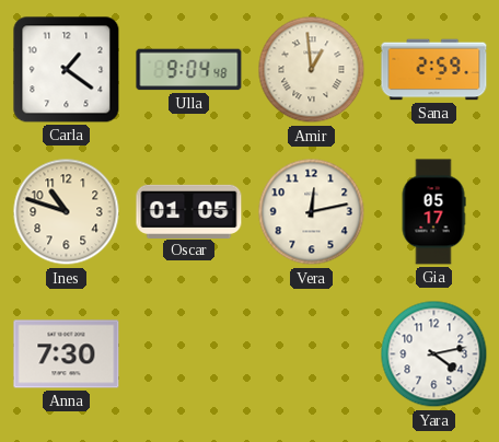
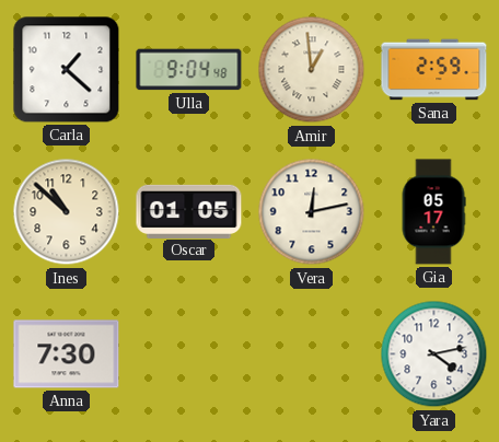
Carla: 1:21 -> 1:22 (67, 70)
Ines: 10:48 -> 10:52 (67, 212)
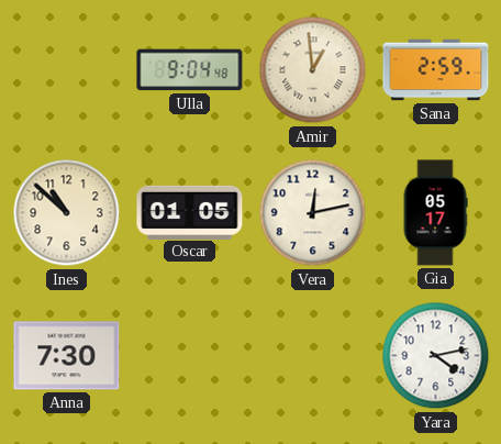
Carla: 1:22 -> none (67, 70)
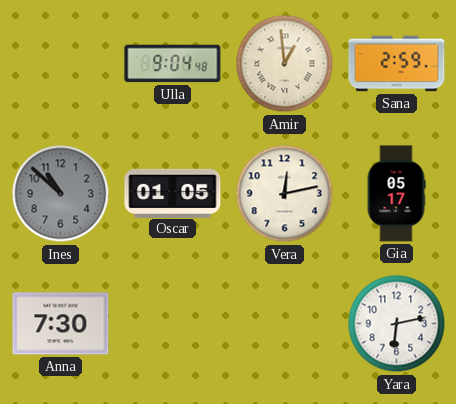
Ines dial: cream -> grey (61, 194)
Yara: 4:13 -> 6:13 (397, 324)
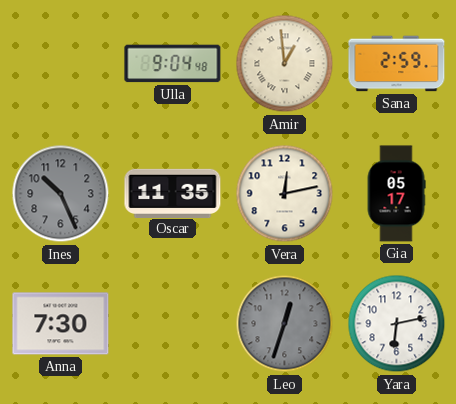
Ines: 10:52 -> 10:26 (61, 194)
Oscar: 01:05 -> 11:35 (173, 193)
Leo: none -> 12:33 (285, 324)
